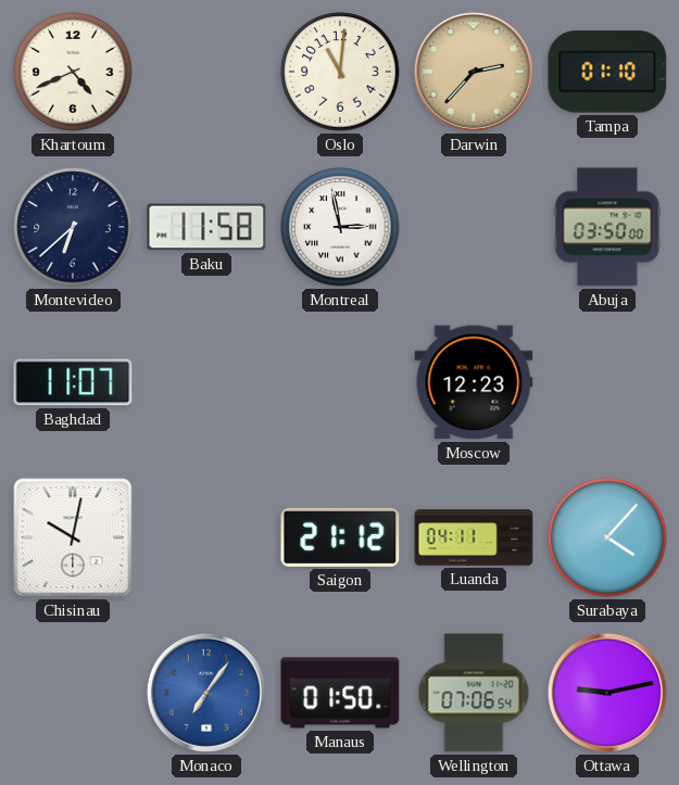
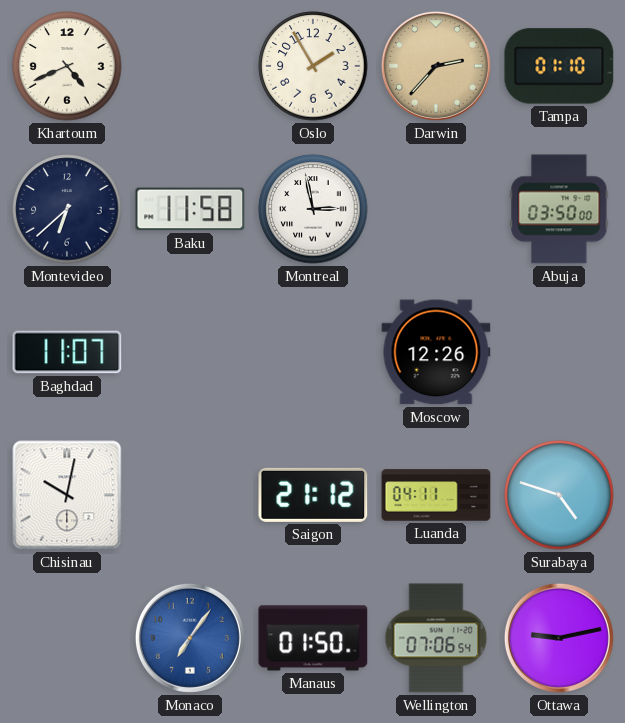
Oslo: 11:01 -> 1:55 (313, 66)
Moscow: 12:23 -> 12:26 (436, 352)
Surabaya: 4:07 -> 4:48 (559, 495)
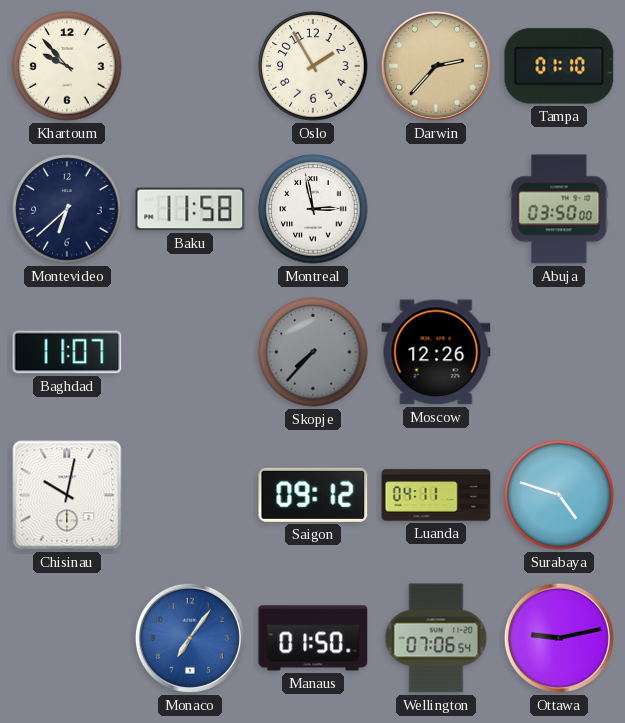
Khartoum: 4:41 -> 9:53 (67, 66)
Skopje: none -> 7:37 (313, 352)
Saigon: 21:12 -> 09:12 (313, 495)
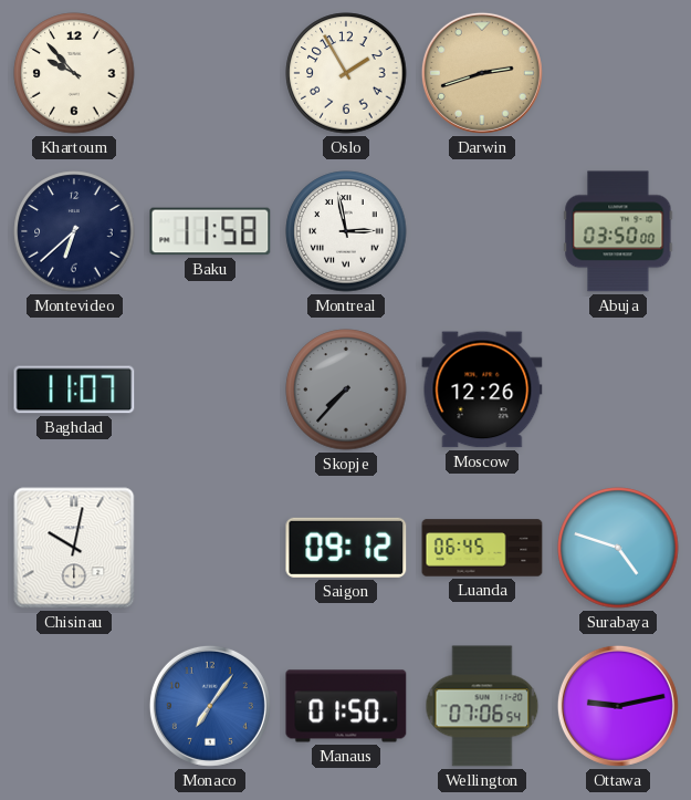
Darwin: 2:37 -> 2:42 (482, 73)
Tampa: 01:10 -> none (559, 66)
Luanda: 04:11 -> 06:45 (482, 548)
